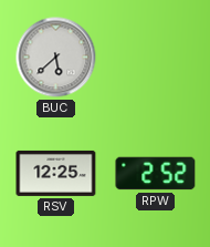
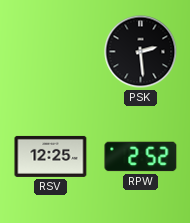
BUC: 5:38 -> none (56, 58)
PSK: none -> 2:29 (141, 52)
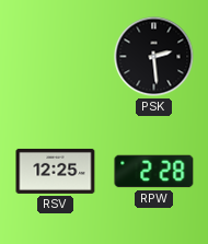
RPW: 2:52 -> 2:28 (154, 172)
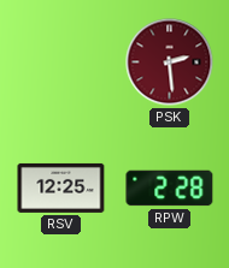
PSK dial: black -> burgundy (170, 62)
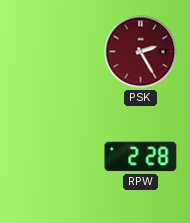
PSK: 2:29 -> 2:25 (141, 52)
RSV: 12:25 -> none (61, 187)
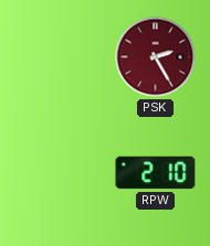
RPW: 2:28 -> 2:10 (156, 173)
